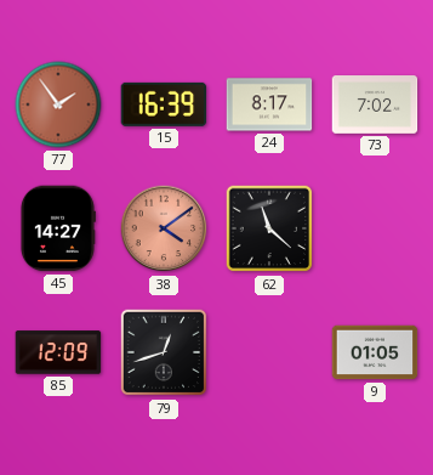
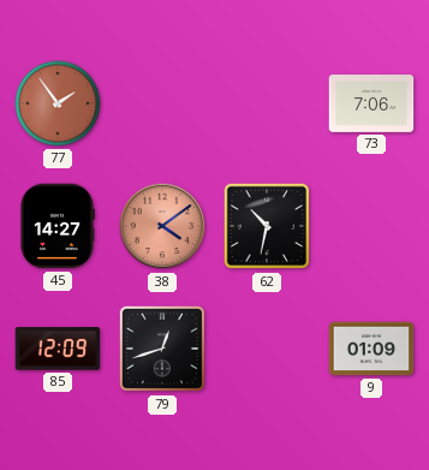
15: 16:39 -> none (164, 104)
24: 8:17 -> none (269, 104)
73: 7:02 -> 7:06 (371, 103)
62: 11:22 -> 10:32 (267, 226)
9: 01:05 -> 01:09 (371, 349)
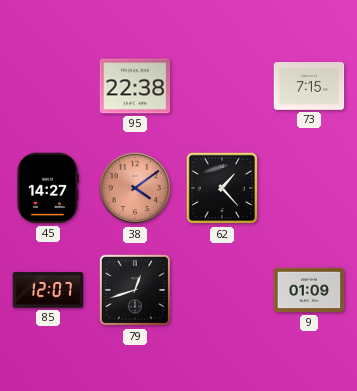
77: 1:54 -> none (58, 103)
95: none -> 22:38 (135, 86)
73: 7:06 -> 7:15 (309, 86)
62: 10:32 -> 1:23 (222, 188)
85: 12:09 -> 12:07 (48, 290)
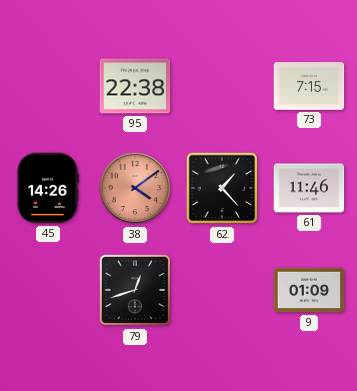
45: 14:27 -> 14:26 (47, 188)
61: none -> 11:46 (309, 188)
85: 12:07 -> none (48, 290)
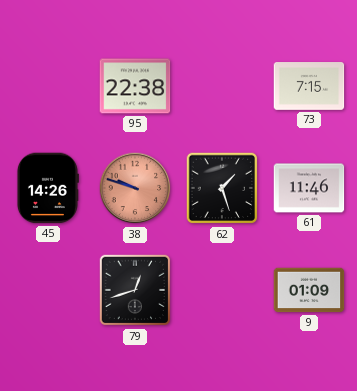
38: 4:09 -> 9:48 (135, 188)
62: 1:23 -> 1:27 (222, 188)
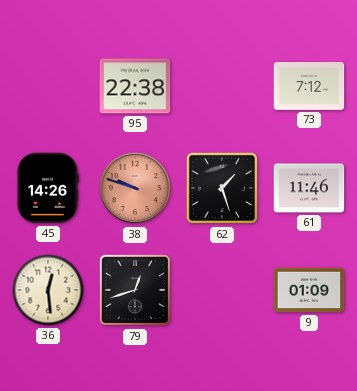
73: 7:15 -> 7:12 (309, 86)
36: none -> 12:29 (48, 290)
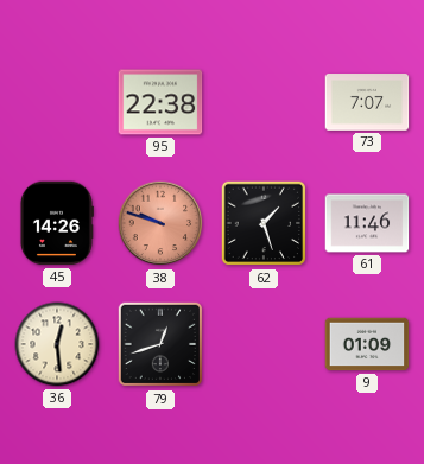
73: 7:12 -> 7:07 (367, 102)
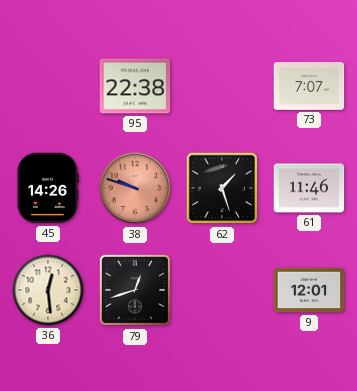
9: 01:09 -> 12:01 (309, 290)
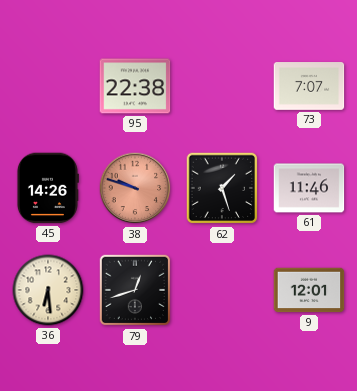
36: 12:29 -> 6:29 (48, 290)
